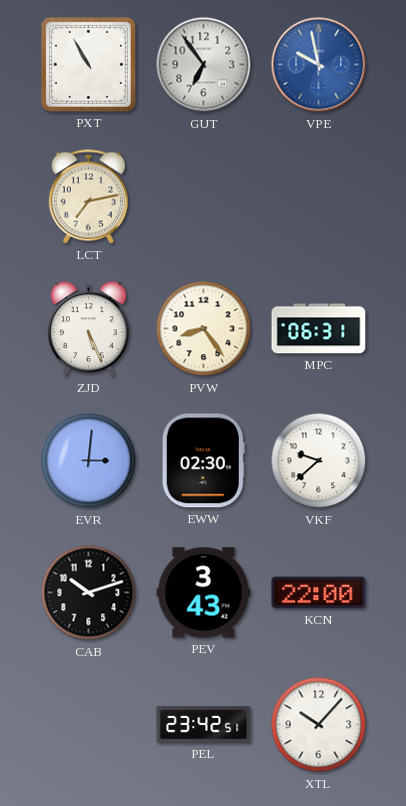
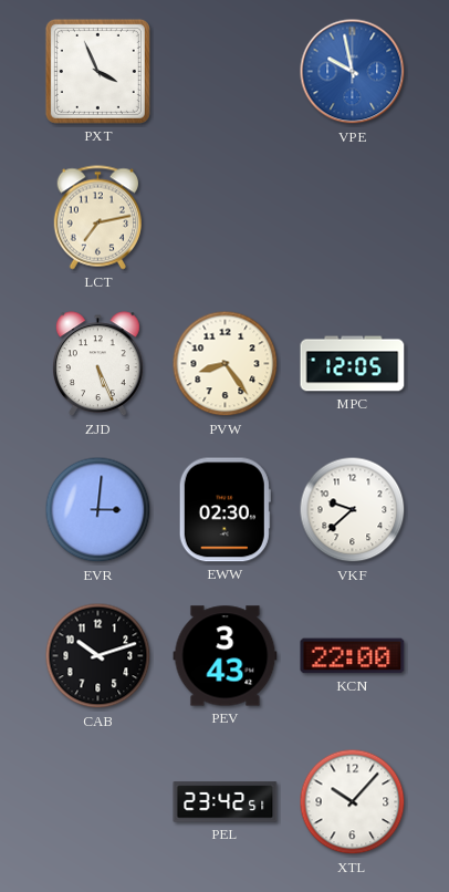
PXT: 10:55 -> 3:56 (97, 71)
GUT: 6:54 -> none (204, 65)
MPC: 06:31 -> 12:05 (353, 364)
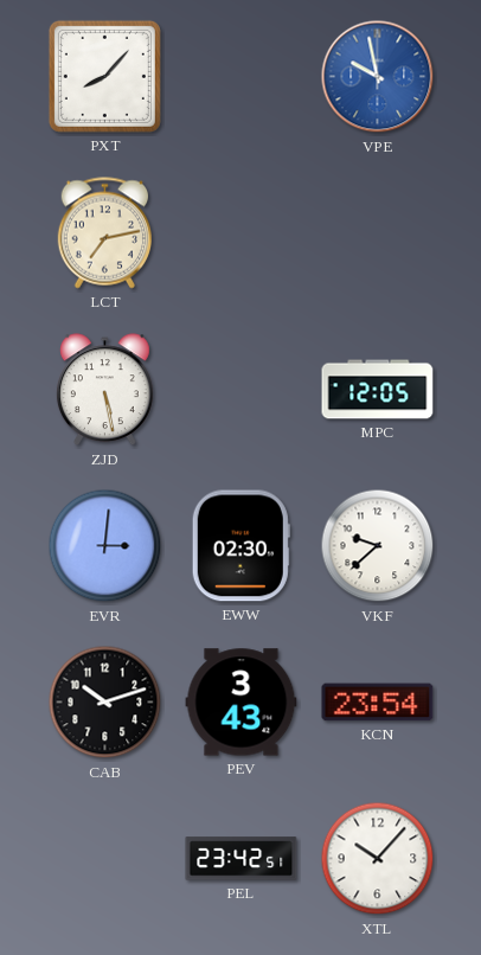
PXT: 3:56 -> 8:07 (104, 76)
ZJD: 5:26 -> 5:28 (104, 390)
PVW: 8:24 -> none (226, 364)
KCN: 22:00 -> 23:54 (378, 703)
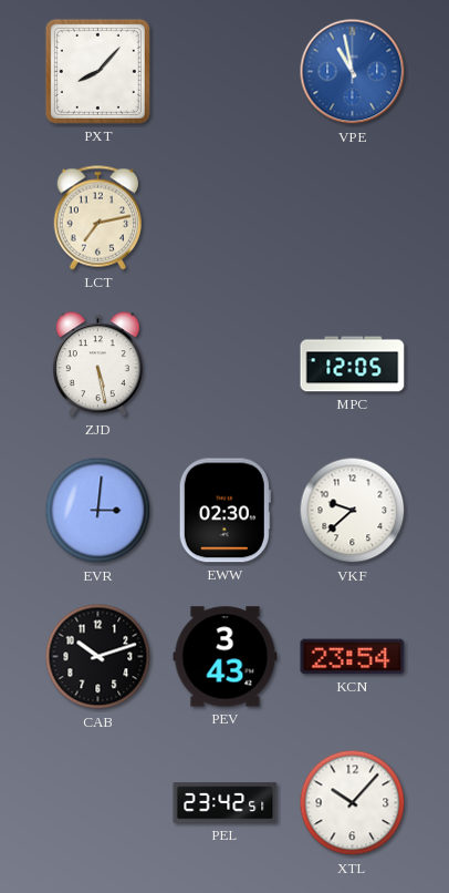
VPE: 9:58 -> 10:58 (353, 72)
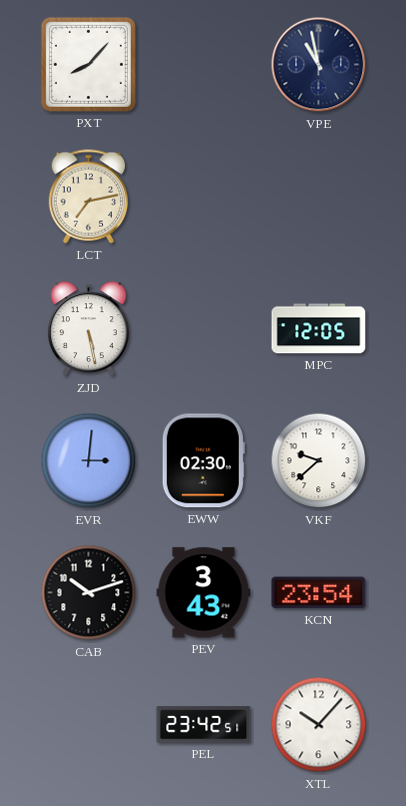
VPE dial: blue -> navy (319, 65)
